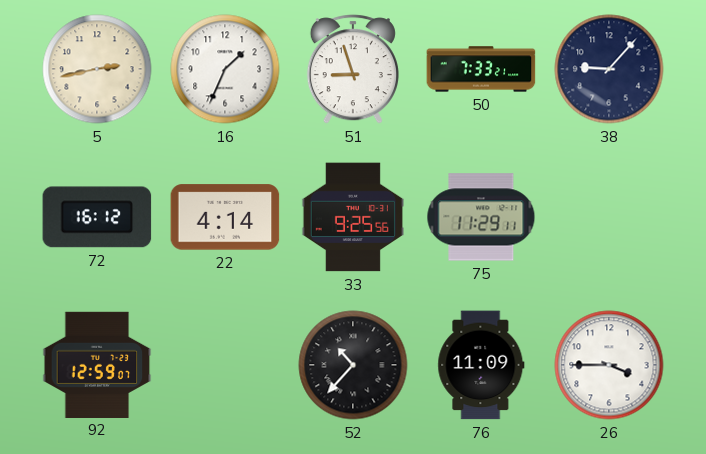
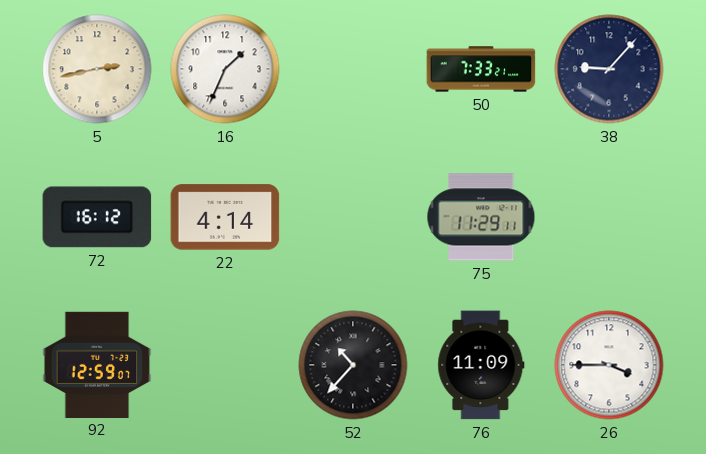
51: 8:57 -> none (353, 69)
33: 9:25 -> none (353, 217)
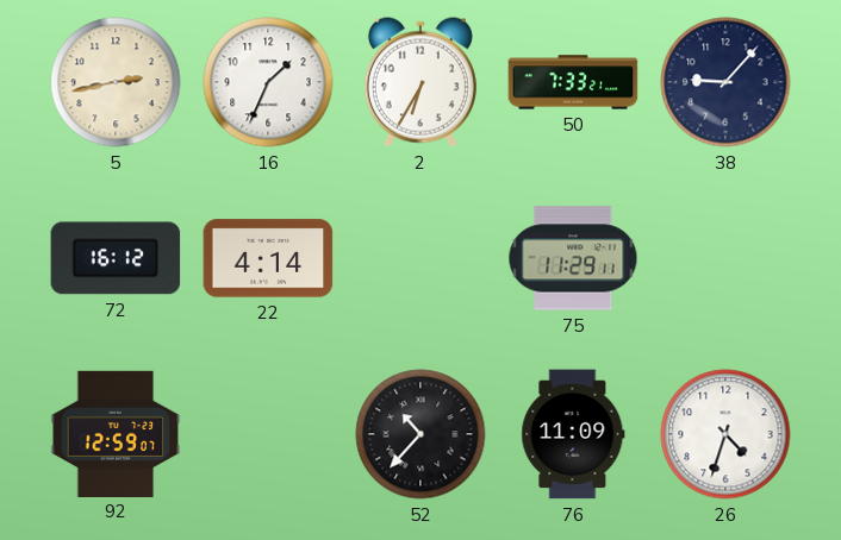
2: none -> 6:35 (420, 82)
26: 3:45 -> 4:33 (725, 434)
